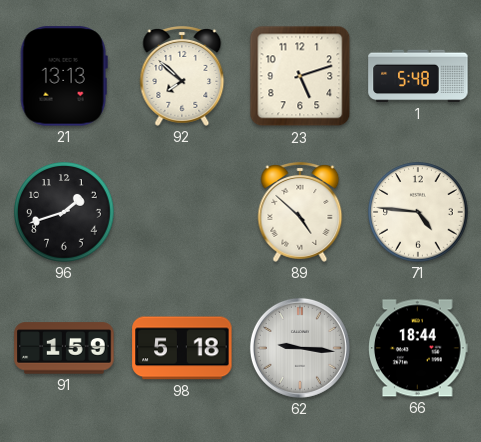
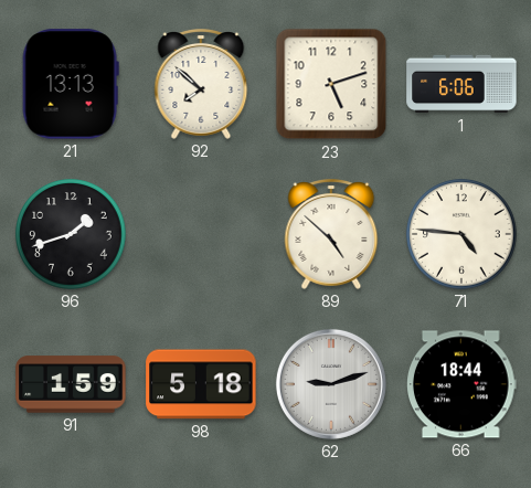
1: 5:48 -> 6:06 (461, 84)
62: 9:16 -> 9:12 (331, 384)
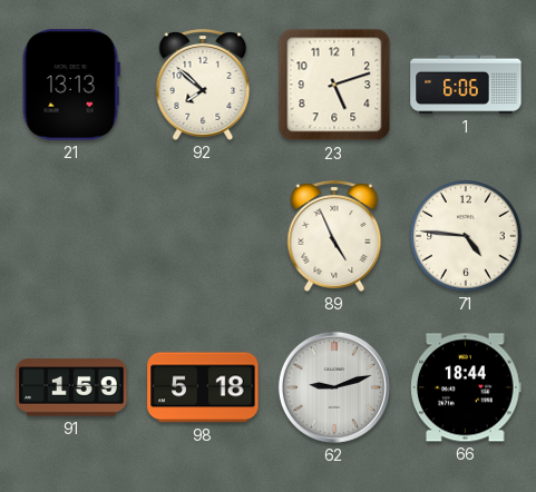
96: 1:42 -> none (71, 234)
89: 4:52 -> 4:56 (334, 237)
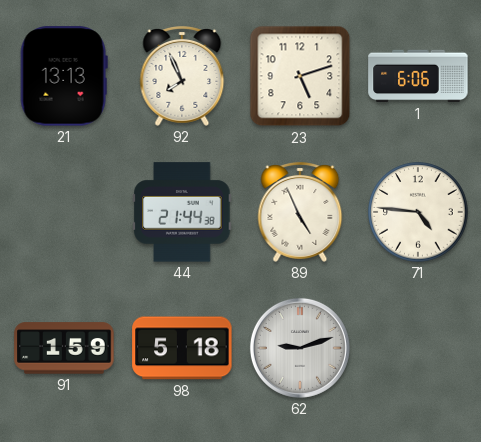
92: 7:52 -> 7:56 (182, 77)
44: none -> 21:44 (182, 212)
66: 18:44 -> none (466, 387)
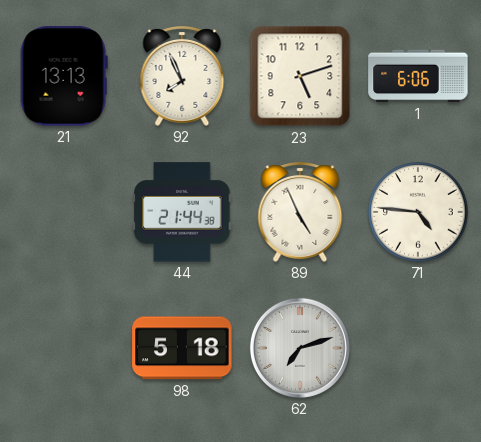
91: 1:59 -> none (64, 348)
62: 9:12 -> 7:12 (300, 348)
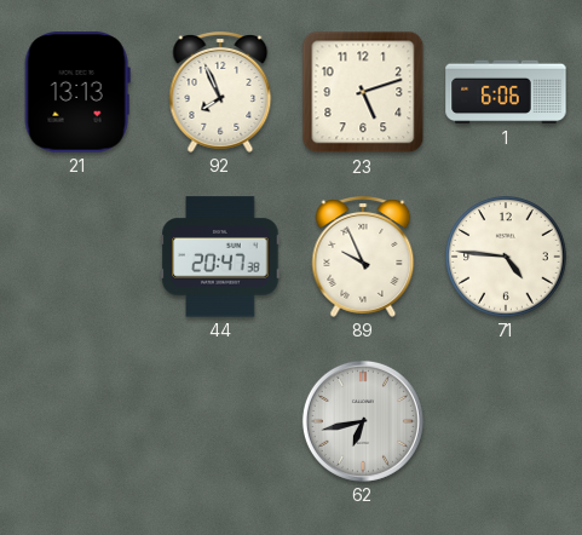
44: 21:44 -> 20:47 (220, 257)
89: 4:56 -> 9:56 (363, 258)
98: 5:18 -> none (182, 348)
62: 7:12 -> 6:43 (363, 421)
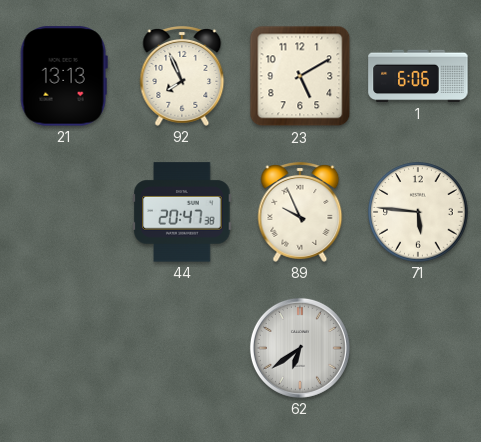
23: 5:12 -> 5:10 (300, 76)
71: 4:46 -> 5:46 (418, 212)
62: 6:43 -> 6:39 (300, 348)
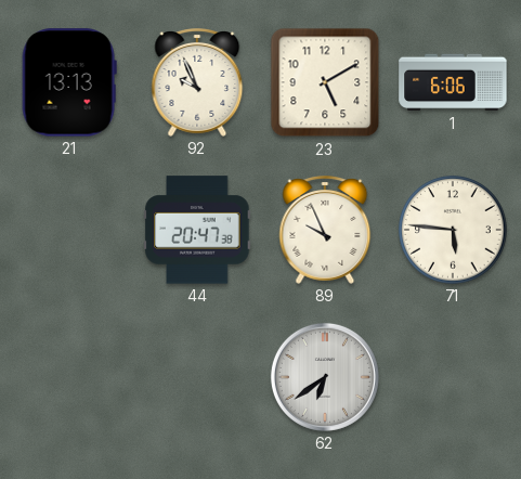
92: 7:56 -> 9:56 (197, 83)
